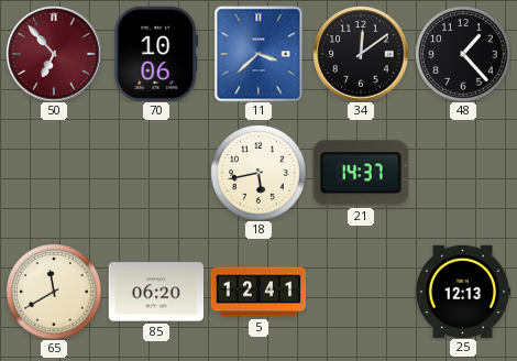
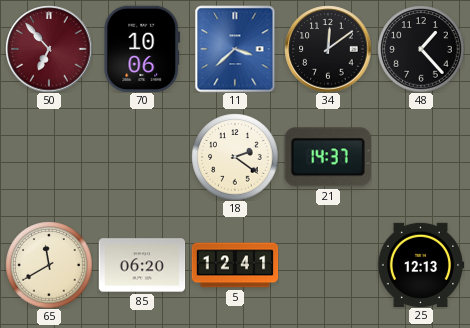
18: 5:43 -> 2:21 (235, 157)
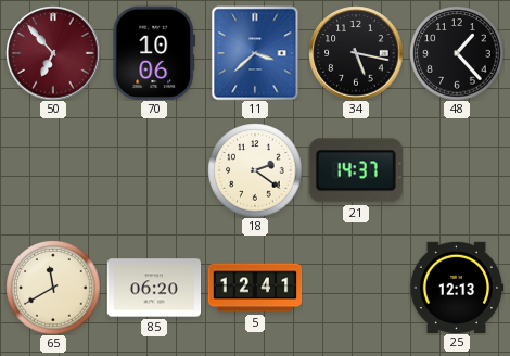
34: 12:09 -> 5:17 (356, 53)
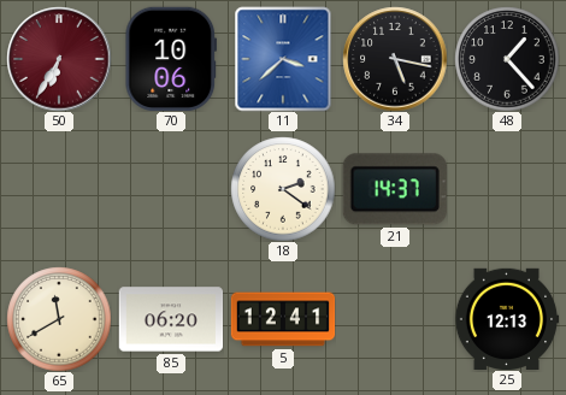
50: 6:53 -> 6:35 (59, 59)
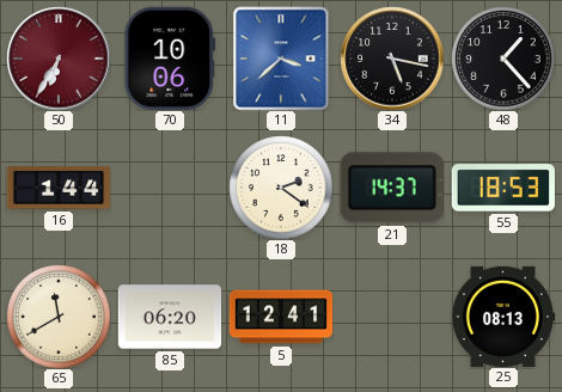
16: none -> 1:44 (59, 188)
55: none -> 18:53 (502, 188)
25: 12:13 -> 08:13 (503, 316)
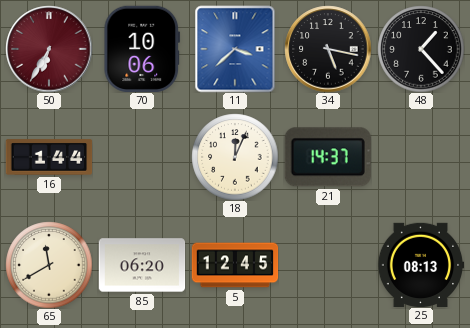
18: 2:21 -> 12:04 (235, 157)
55: 18:53 -> none (502, 188)
5: 12:41 -> 12:45 (235, 265)
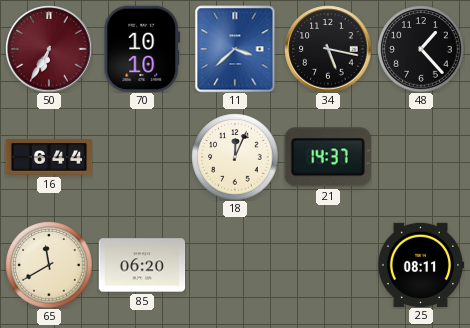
70: 10:06 -> 10:10 (142, 48)
16: 1:44 -> 6:44 (49, 157)
5: 12:45 -> none (235, 265)
25: 08:13 -> 08:11 (421, 264)
